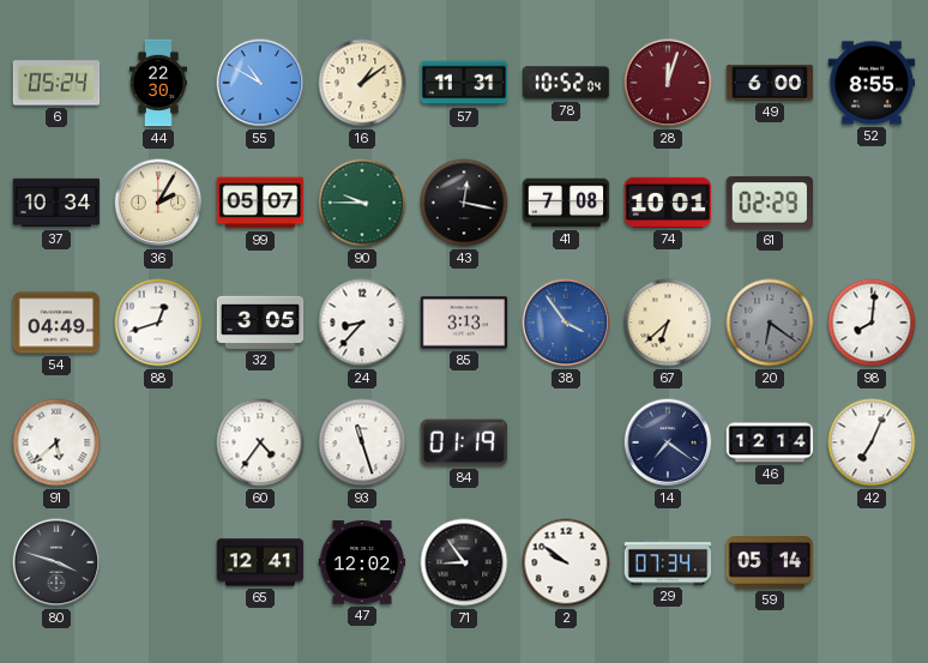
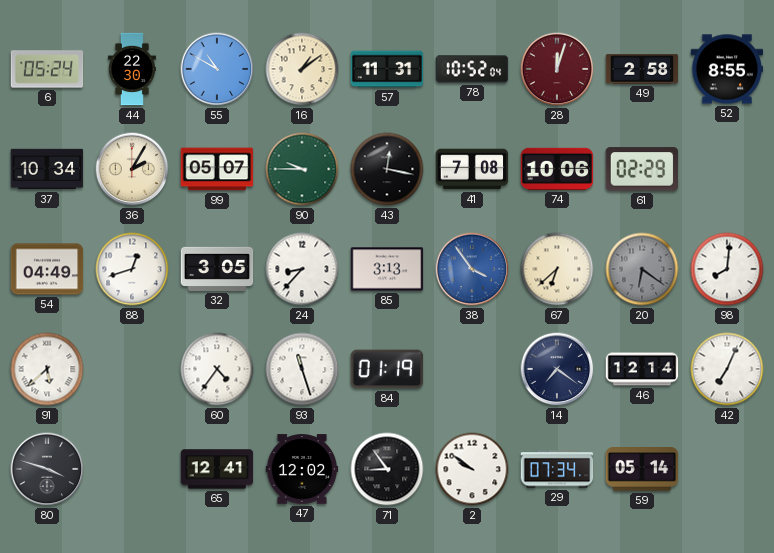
49: 6:00 -> 2:58 (642, 69)
74: 10:01 -> 10:06 (557, 169)
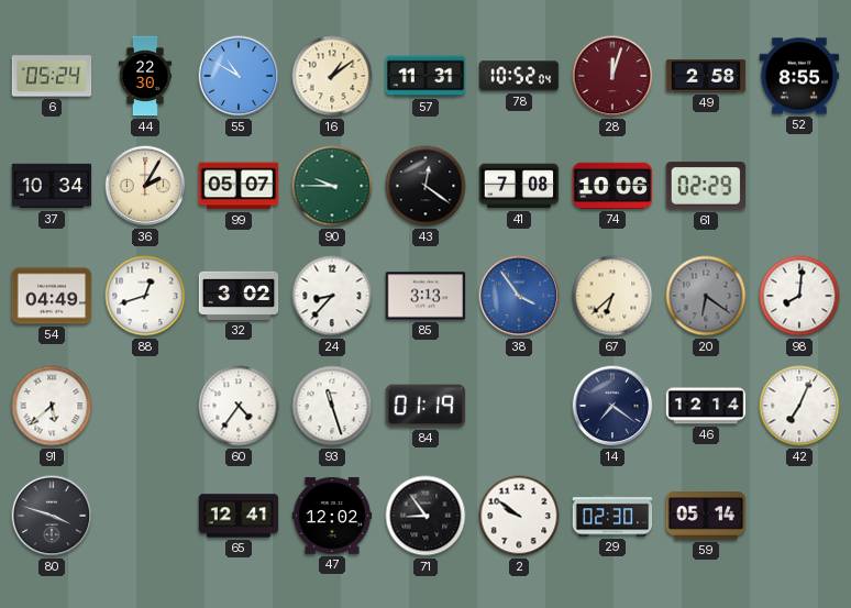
43: 12:17 -> 12:21 (425, 186)
32: 3:05 -> 3:02 (239, 296)
29: 07:34 -> 02:30 (612, 516)
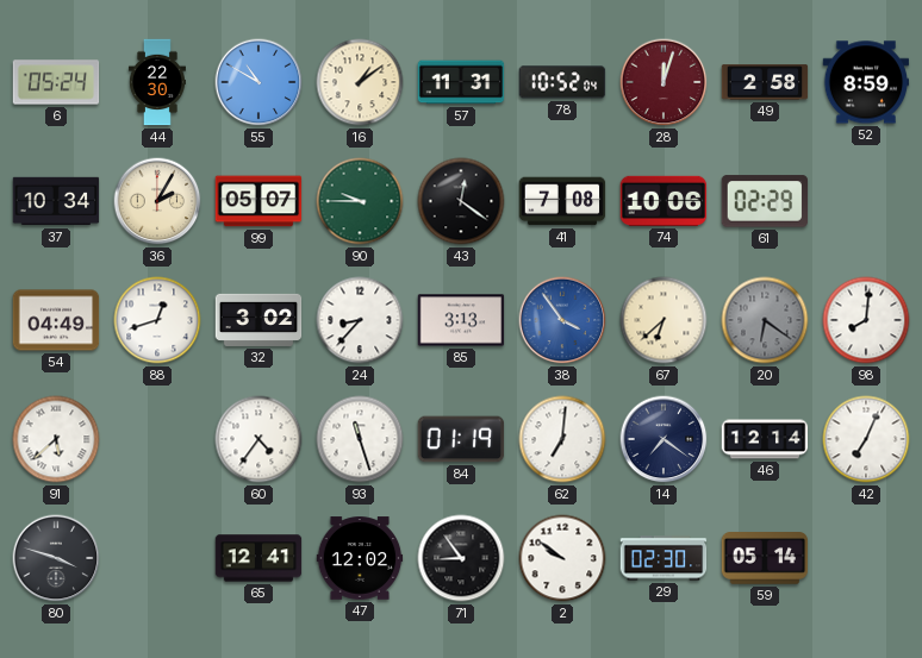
52: 8:55 -> 8:59 (866, 82)
62: none -> 7:01 (562, 439)
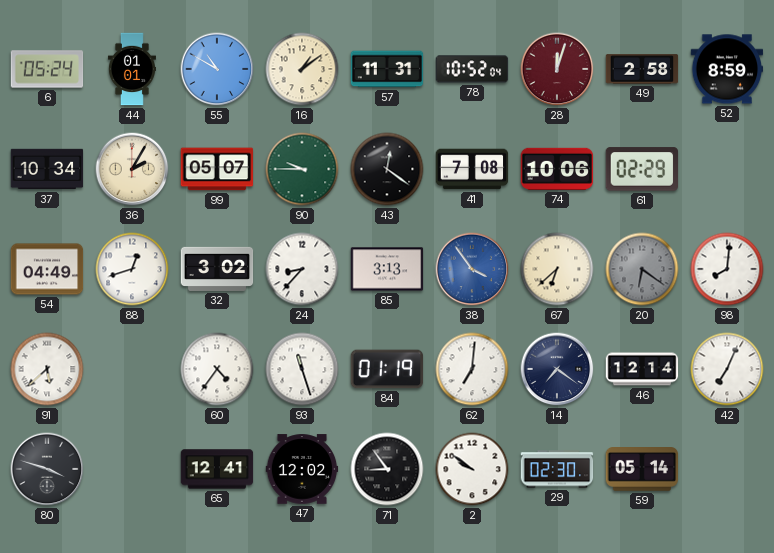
44: 22:30 -> 01:01 (132, 69)
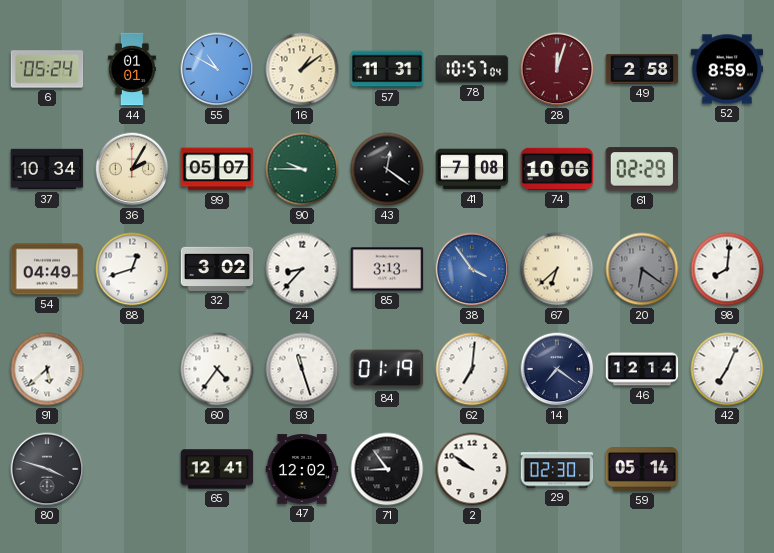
78: 10:52 -> 10:57 (472, 69)
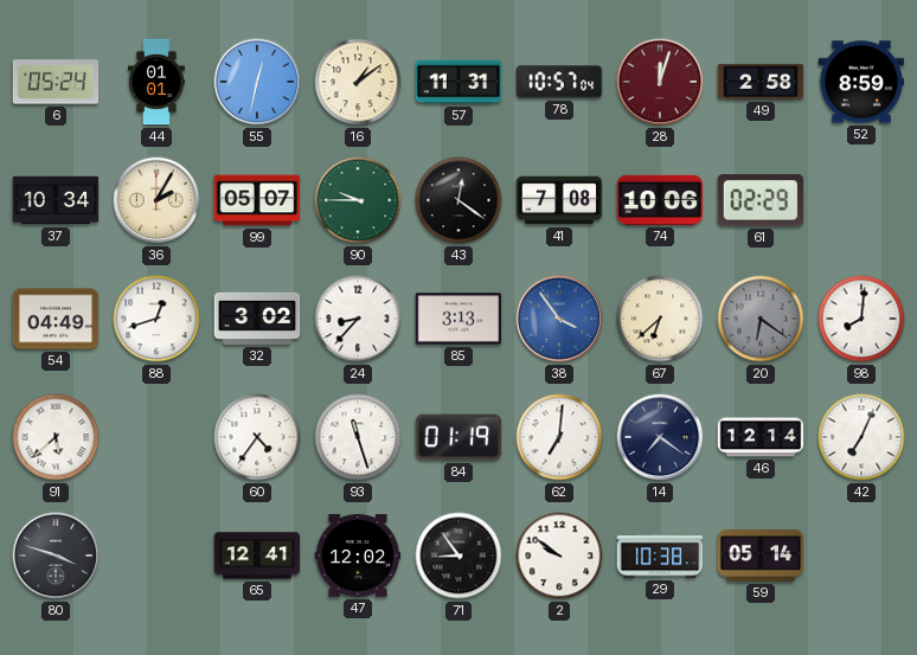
55: 10:50 -> 12:32 (257, 82)
29: 02:30 -> 10:38 (660, 556)
